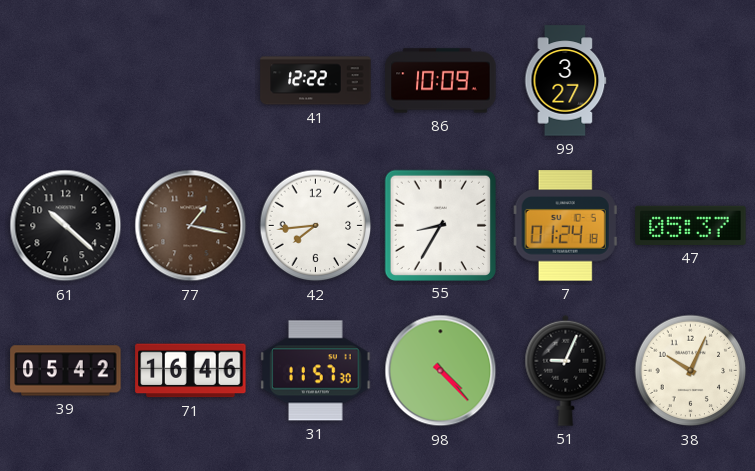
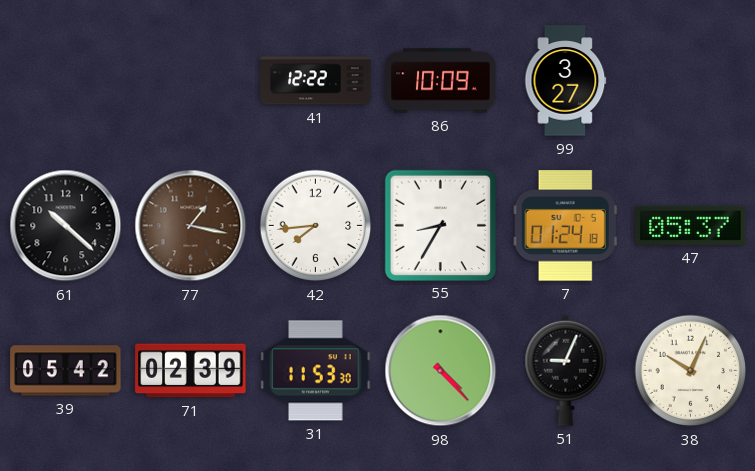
71: 16:46 -> 02:39 (191, 371)
31: 11:57 -> 11:53 (316, 371)
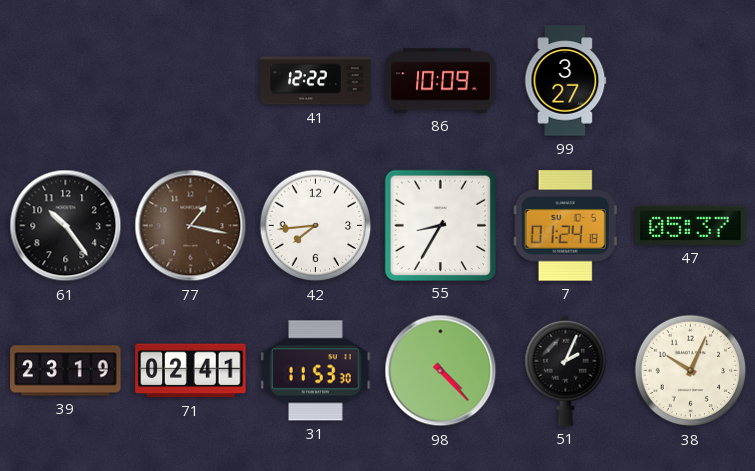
61: 10:22 -> 10:24 (66, 226)
39: 05:42 -> 23:19 (66, 371)
71: 02:39 -> 02:41 (191, 371)
51: 9:04 -> 2:04 (566, 370)
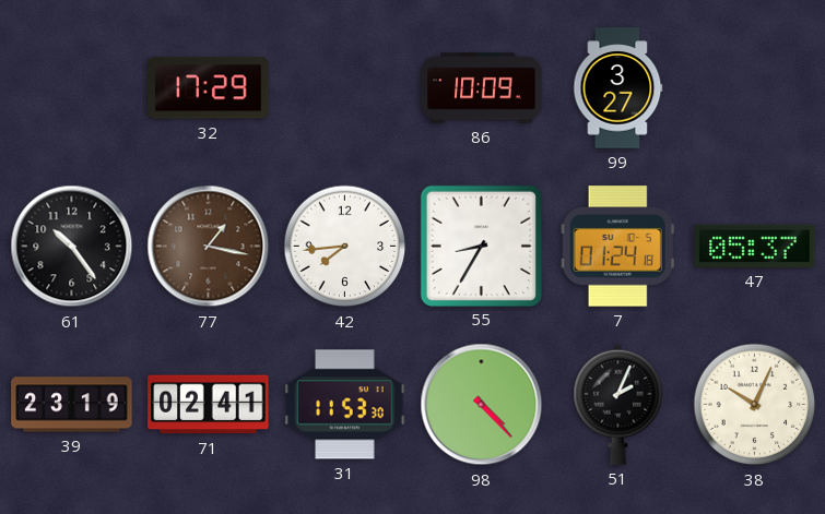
32: none -> 17:29 (209, 88)
41: 12:22 -> none (316, 81)
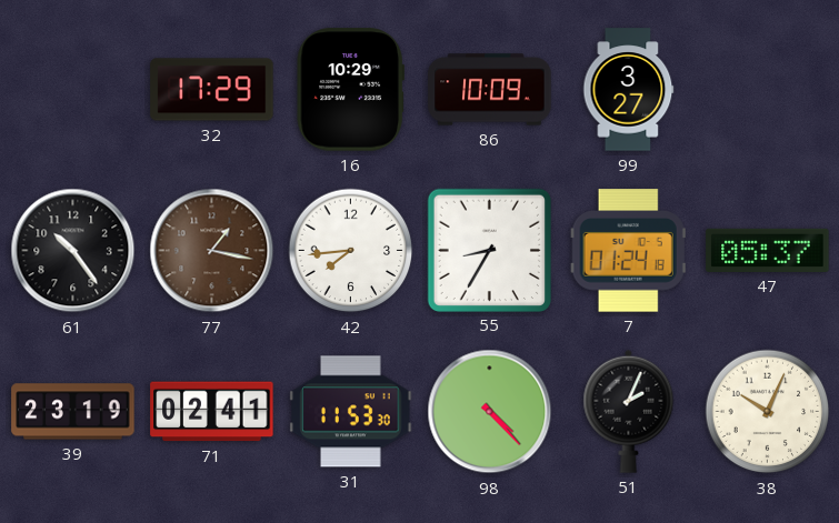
16: none -> 10:29 (350, 90)
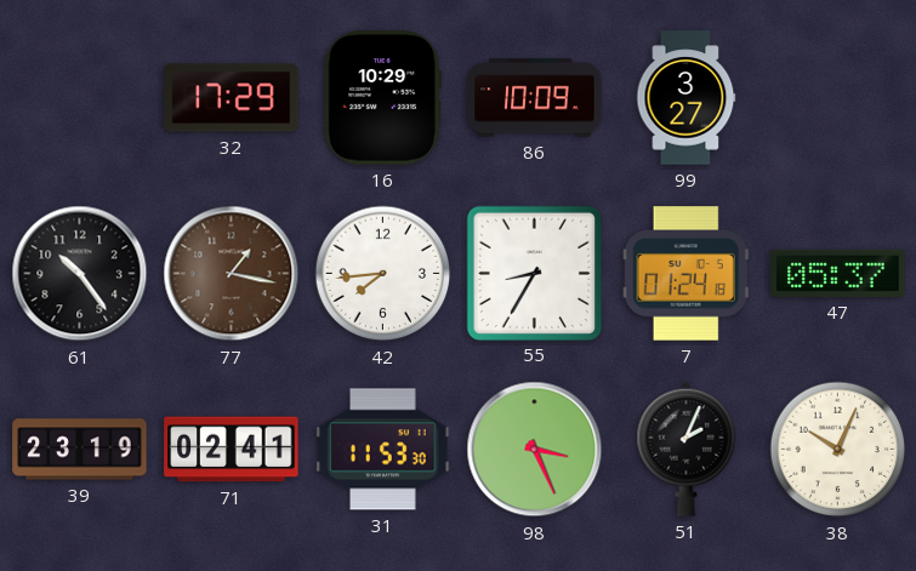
98: 4:23 -> 3:26 (535, 450)
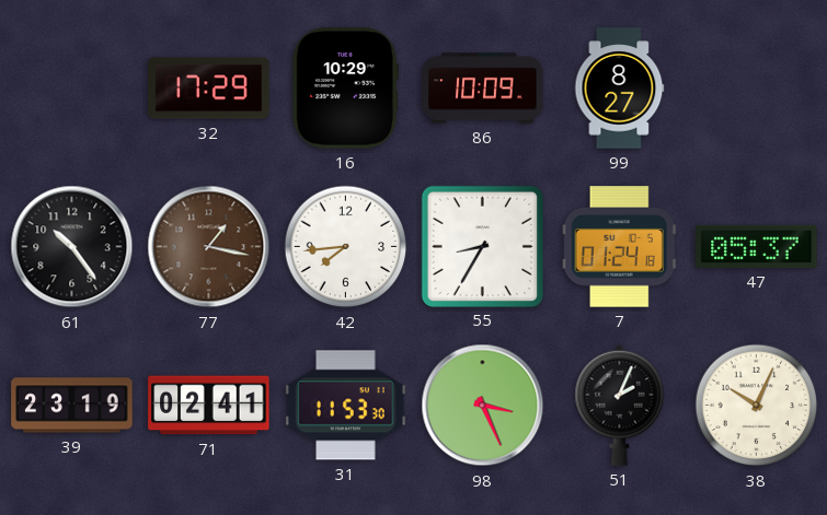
99: 3:27 -> 8:27 (620, 89)
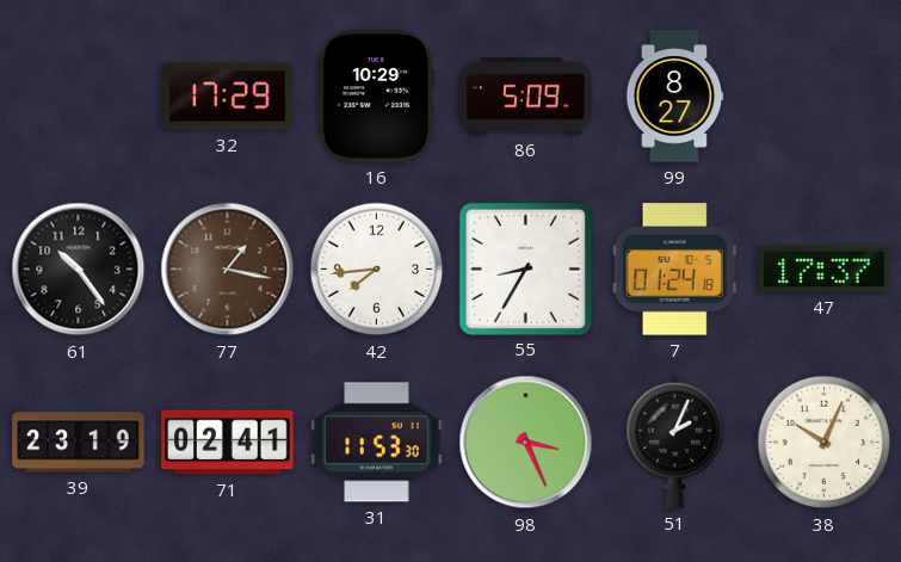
86: 10:09 -> 5:09 (526, 97)
47: 05:37 -> 17:37 (825, 268)
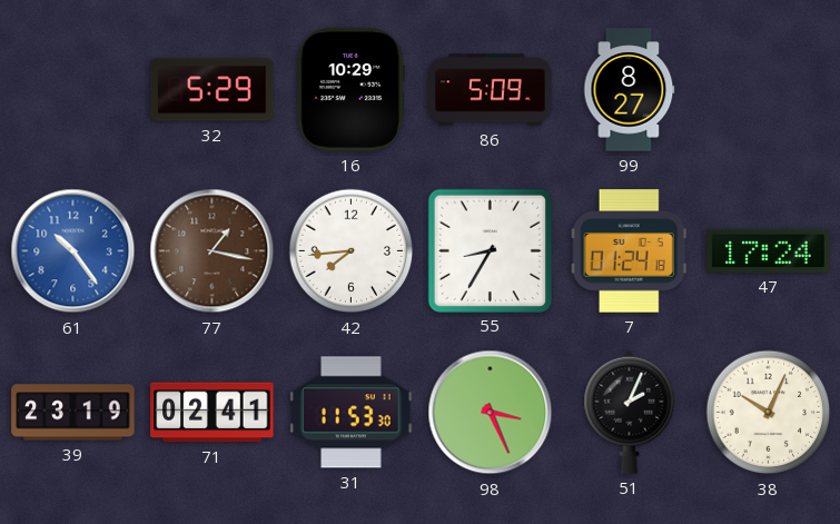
32: 17:29 -> 5:29 (213, 90)
61 dial: black -> blue (73, 251)
47: 17:37 -> 17:24 (769, 250)
